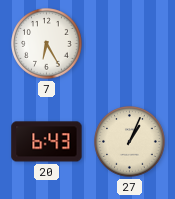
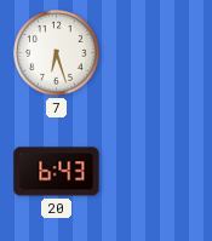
7: 6:25 -> 6:27 (57, 53)
27: 1:04 -> none (130, 142)
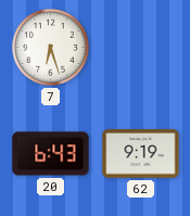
62: none -> 9:19 (141, 154)
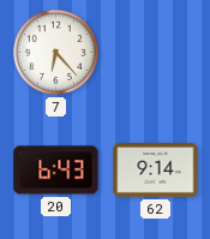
7: 6:27 -> 6:23 (56, 53)
62: 9:19 -> 9:14 (156, 171)
